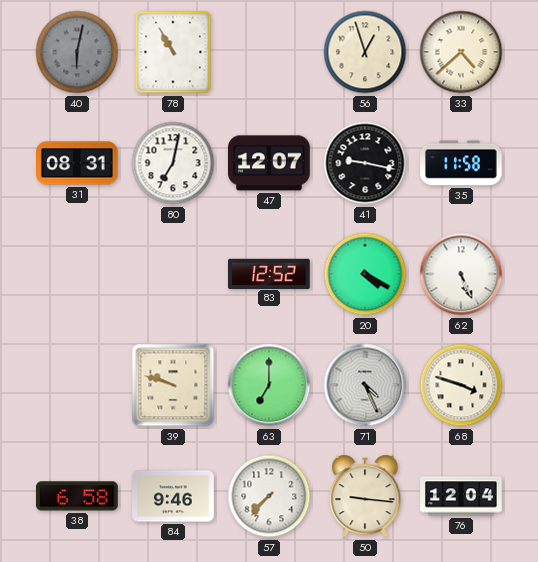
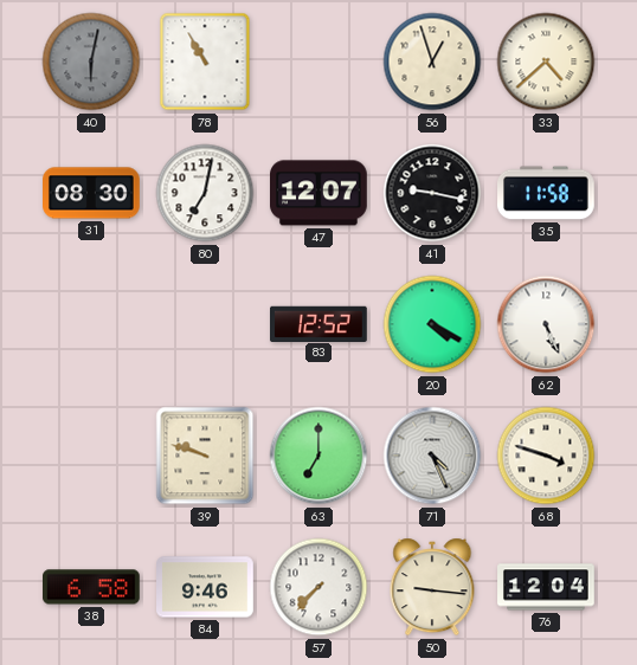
31: 08:31 -> 08:30 (92, 193)
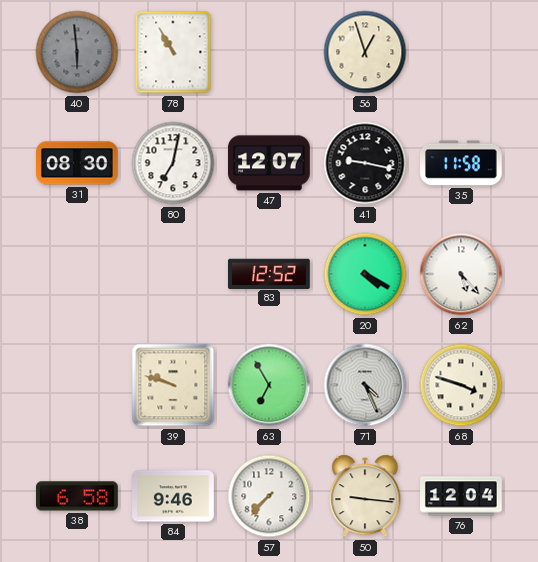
40: 6:02 -> 5:59 (77, 52)
33: 4:38 -> none (546, 62)
62: 5:26 -> 5:23 (461, 274)
63: 7:00 -> 6:55 (269, 385)
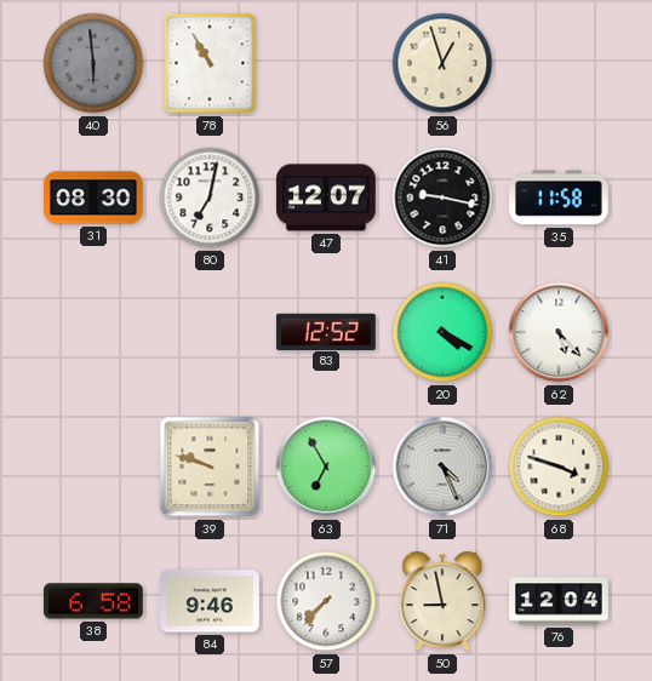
50: 9:16 -> 8:58 (442, 601)
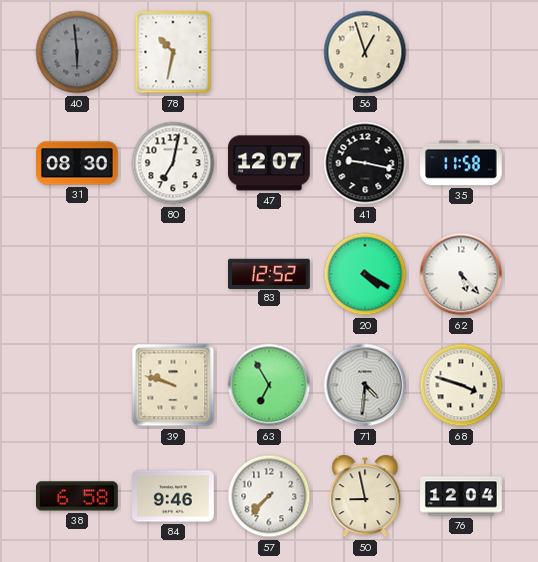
78: 10:55 -> 10:32 (173, 52)
71: 4:26 -> 4:31 (365, 385)
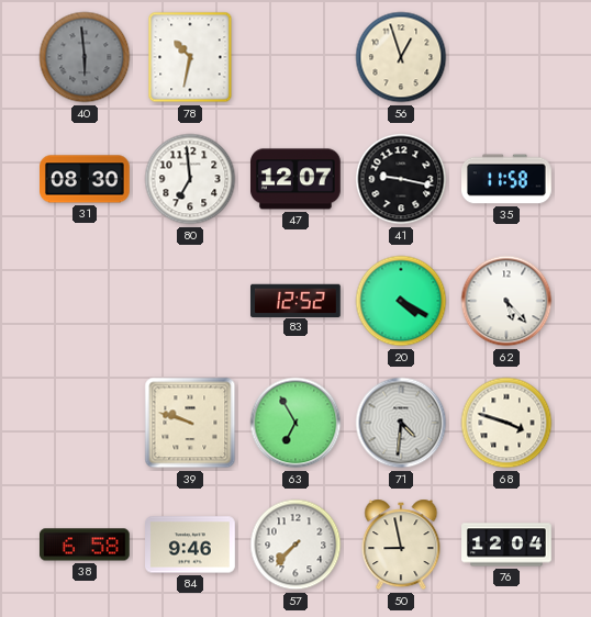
80: 7:02 -> 6:59 (190, 179)
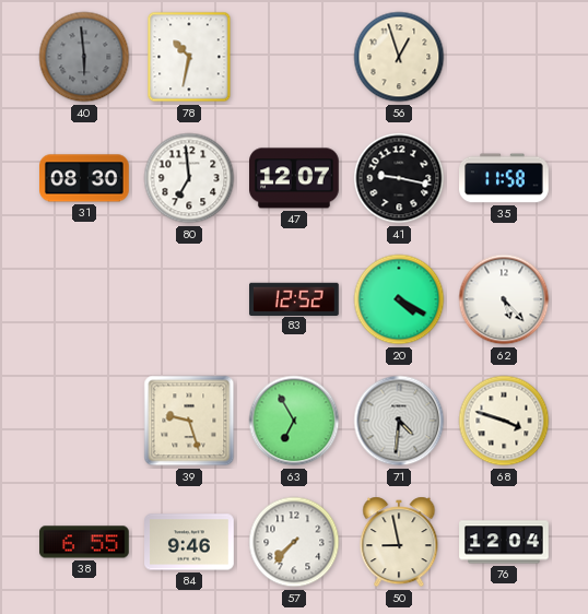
39: 9:48 -> 9:27 (189, 421)
38: 6:58 -> 6:55 (85, 542)
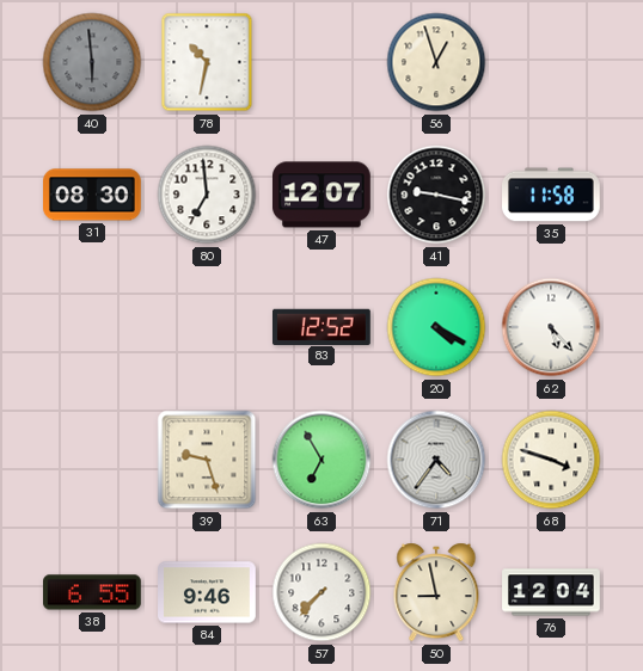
71: 4:31 -> 4:36 (436, 460)
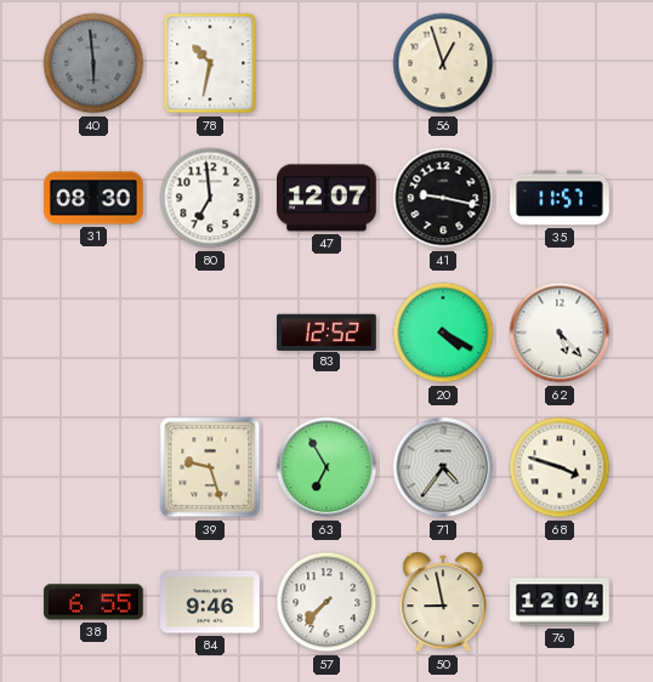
35: 11:58 -> 11:57 (561, 198)
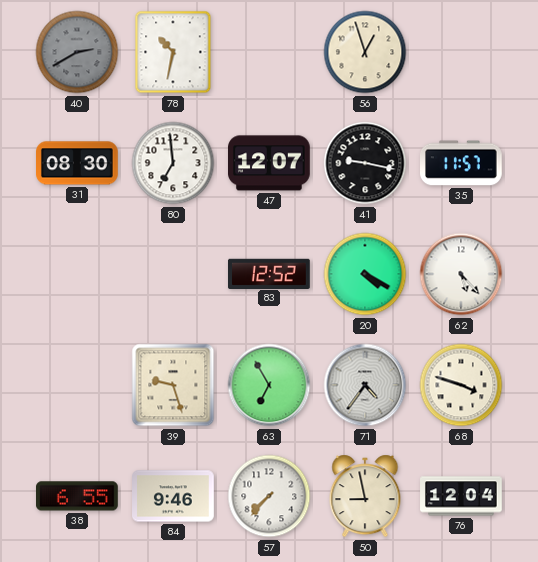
40: 5:59 -> 2:40 (77, 52)
